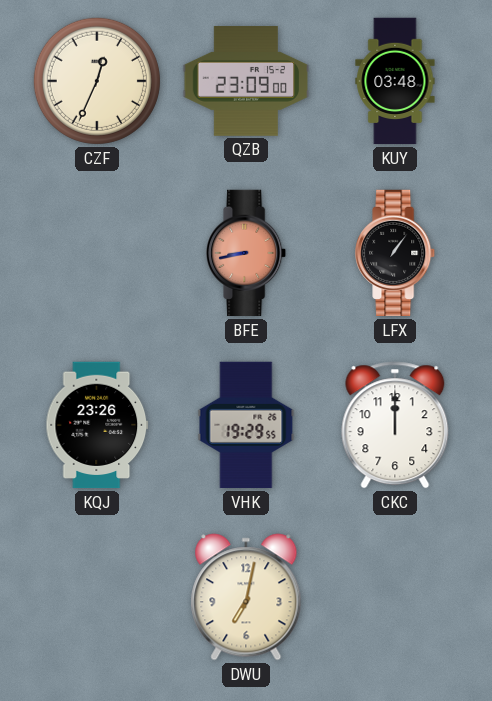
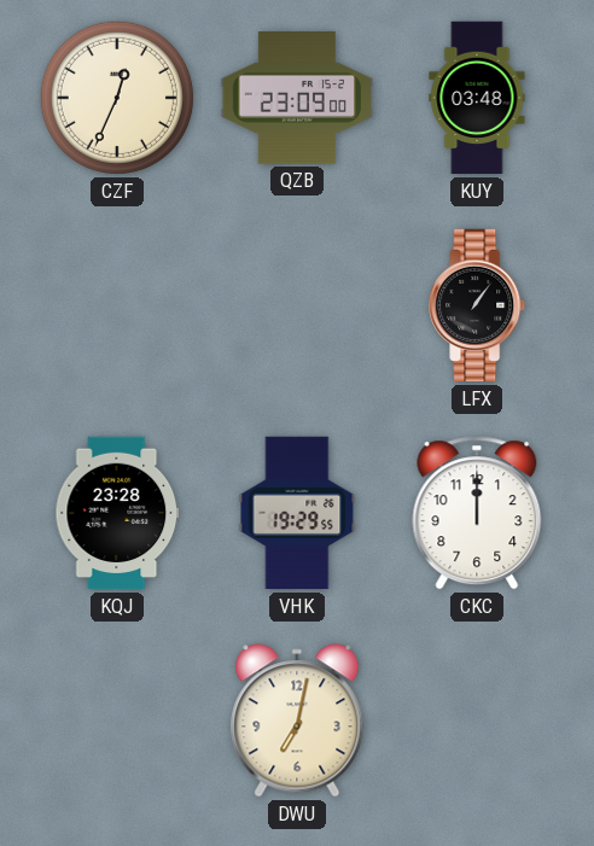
BFE: 8:43 -> none (247, 253)
KQJ: 23:26 -> 23:28 (117, 513)
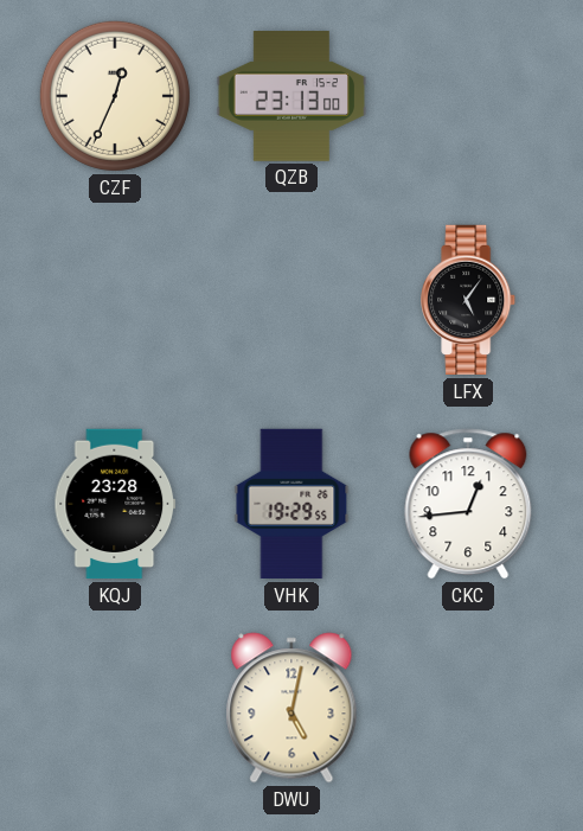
QZB: 23:09 -> 23:13 (291, 96)
KUY: 03:48 -> none (477, 98)
LFX: 1:06 -> 5:06 (469, 300)
CKC: 12:00 -> 12:44 (468, 504)
DWU: 7:02 -> 5:02 (291, 708)
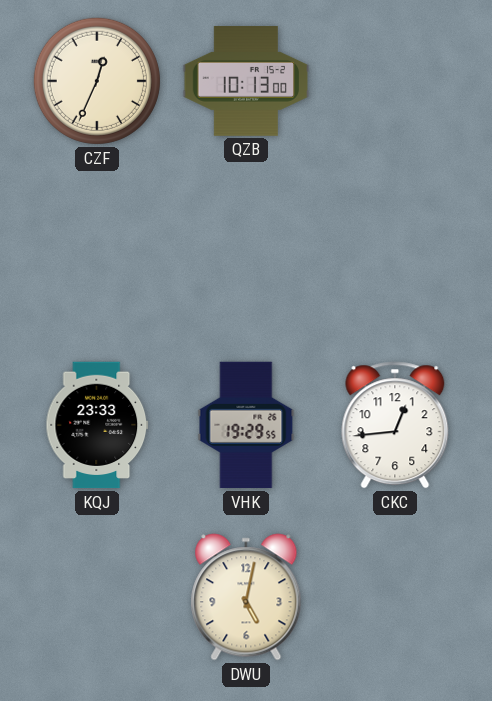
QZB: 23:13 -> 10:13 (246, 81)
LFX: 5:06 -> none (469, 300)
KQJ: 23:28 -> 23:33 (97, 425)
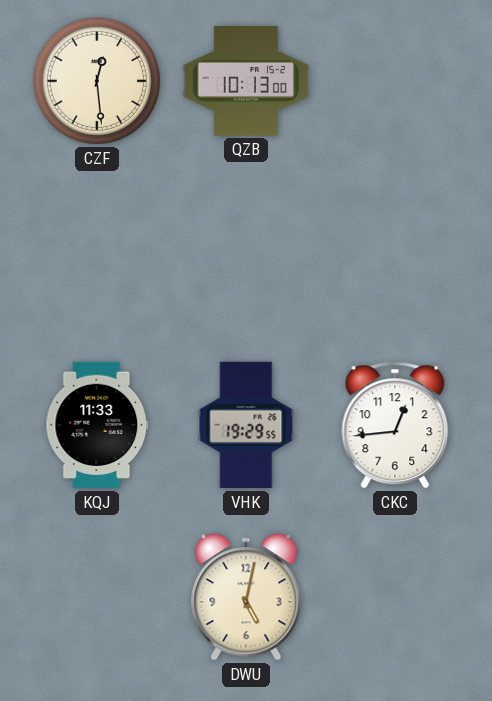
CZF: 12:34 -> 12:29 (97, 81)
KQJ: 23:33 -> 11:33 (97, 425)
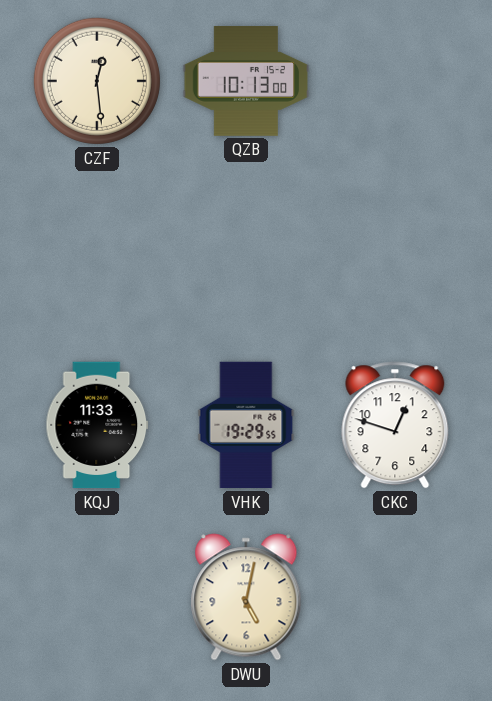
CKC: 12:44 -> 12:48 (395, 425)
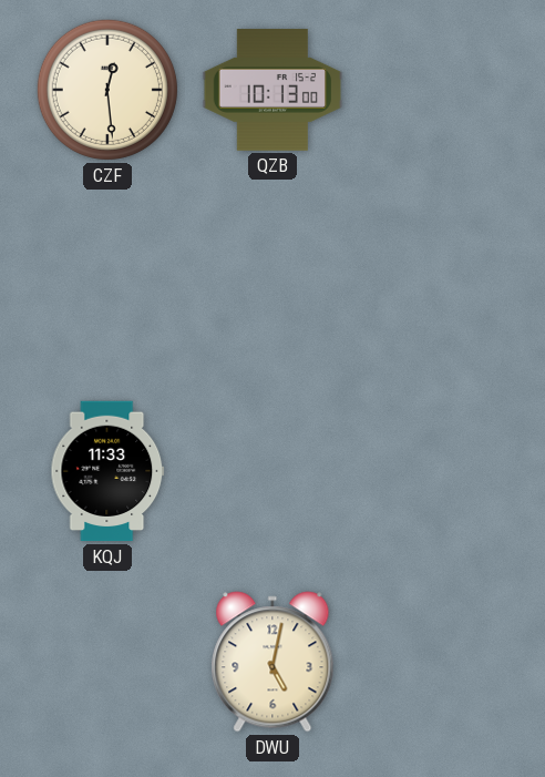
VHK: 19:29 -> none (246, 425)
CKC: 12:48 -> none (395, 425)
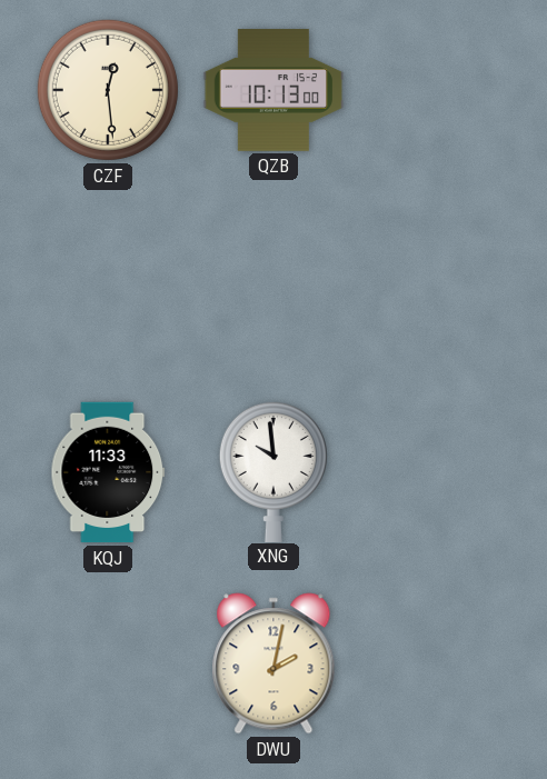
XNG: none -> 9:59 (273, 471)
DWU: 5:02 -> 2:02 (273, 663)
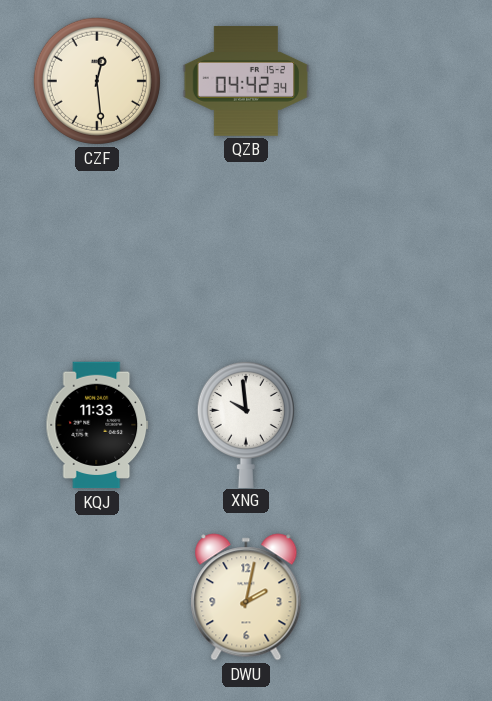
QZB: 10:13 -> 04:42 (246, 81)
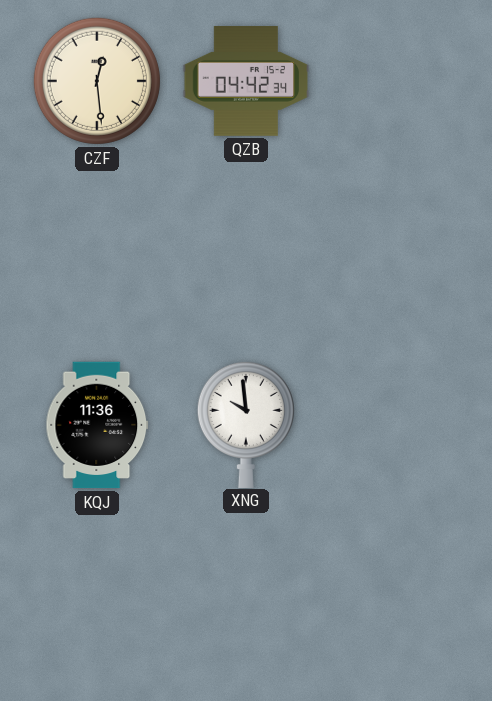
KQJ: 11:33 -> 11:36 (97, 425)
DWU: 2:02 -> none (246, 597)
